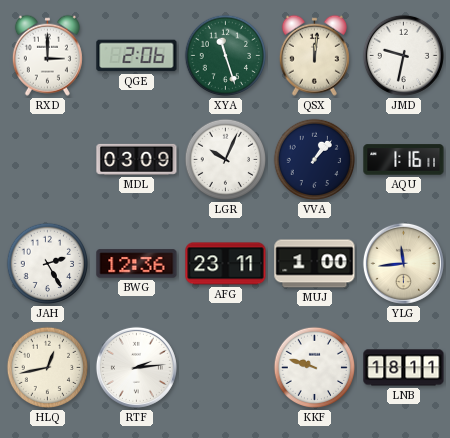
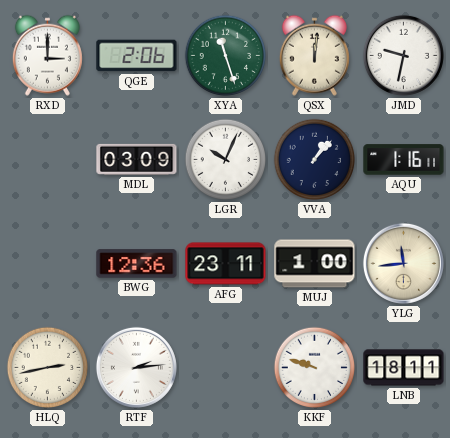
JAH: 2:25 -> none (48, 264)
HLQ: 12:43 -> 2:43 (48, 368)
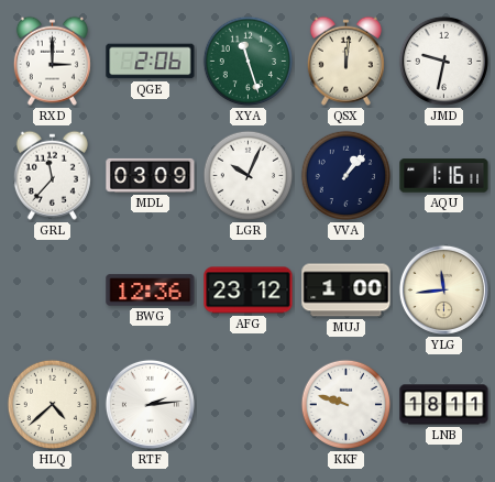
GRL: none -> 11:37 (52, 175)
AFG: 23:11 -> 23:12 (249, 291)
HLQ: 2:43 -> 4:38 (53, 405)
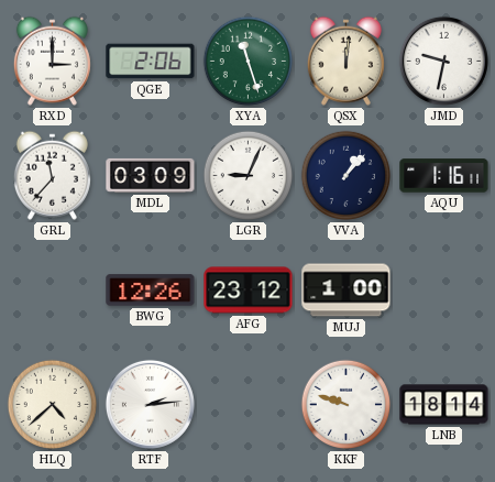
LGR: 10:04 -> 9:04 (249, 176)
BWG: 12:36 -> 12:26 (151, 291)
YLG: 11:44 -> none (443, 289)
LNB: 18:11 -> 18:14 (444, 405)
